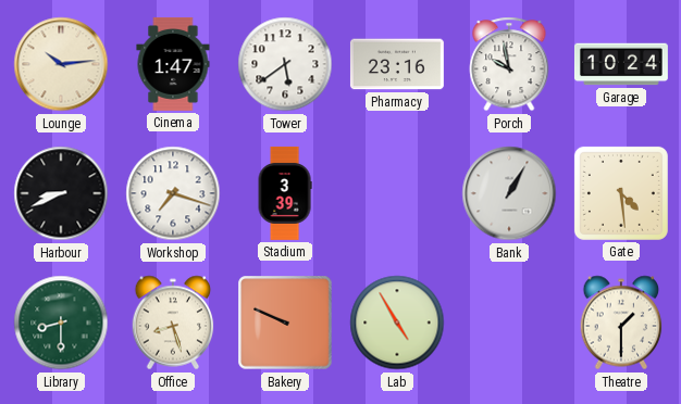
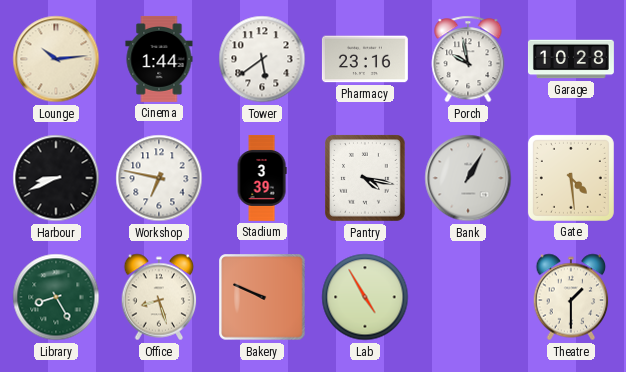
Cinema: 1:47 -> 1:44 (159, 59)
Garage: 10:24 -> 10:28 (571, 59)
Workshop: 7:18 -> 6:47 (159, 178)
Pantry: none -> 4:17 (366, 179)
Library: 8:30 -> 8:25 (56, 297)
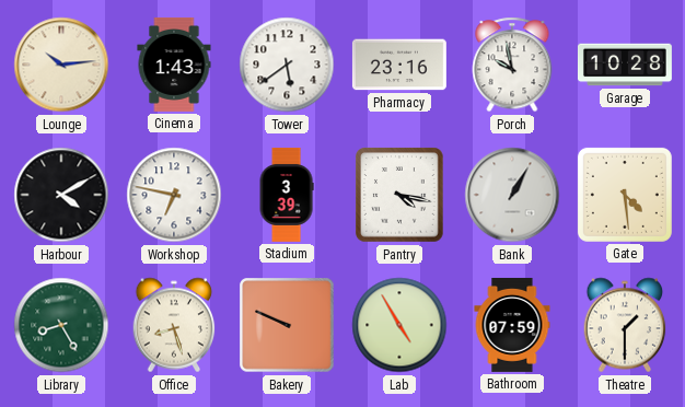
Cinema: 1:44 -> 1:43 (174, 65)
Harbour: 8:41 -> 4:10 (61, 195)
Bathroom: none -> 07:59 (512, 325)
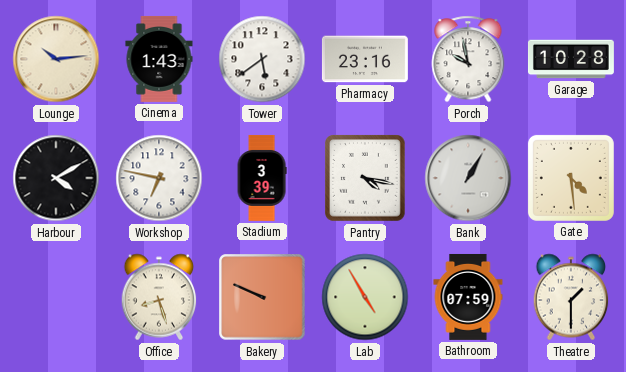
Library: 8:25 -> none (61, 325)
